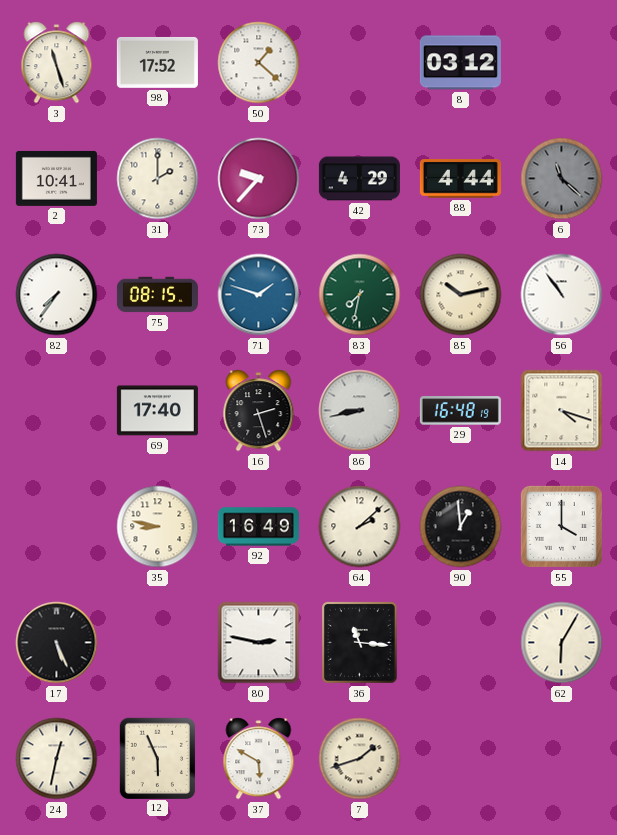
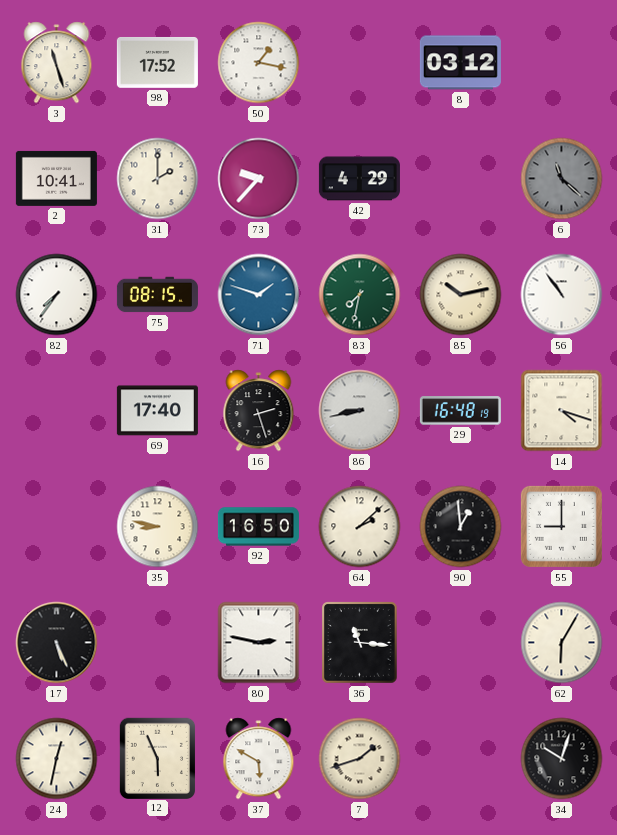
50: 1:22 -> 1:17 (259, 63)
88: 4:44 -> none (460, 179)
92: 16:49 -> 16:50 (258, 527)
55: 4:00 -> 9:00 (561, 526)
34: none -> 10:03 (562, 759)
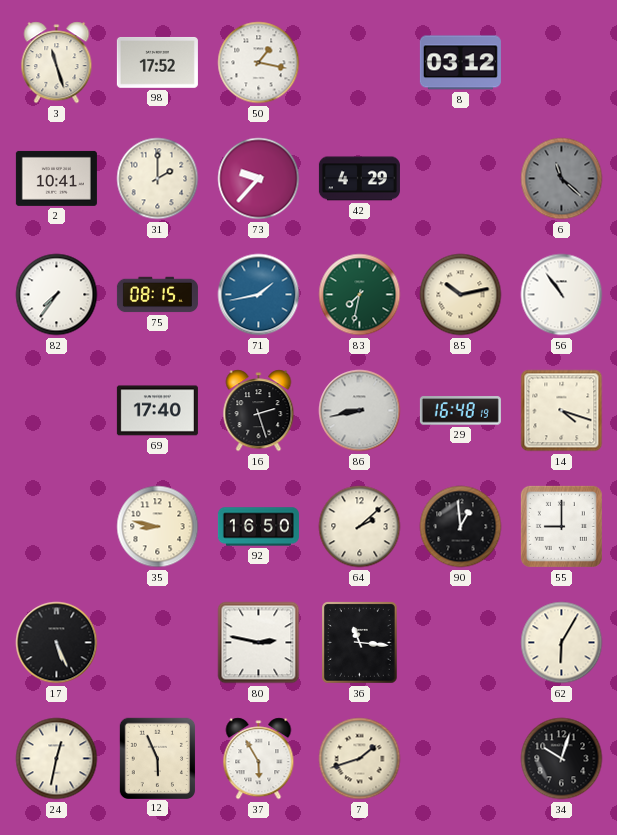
71: 1:48 -> 1:43 (259, 295)
37: 5:50 -> 5:55 (259, 759)
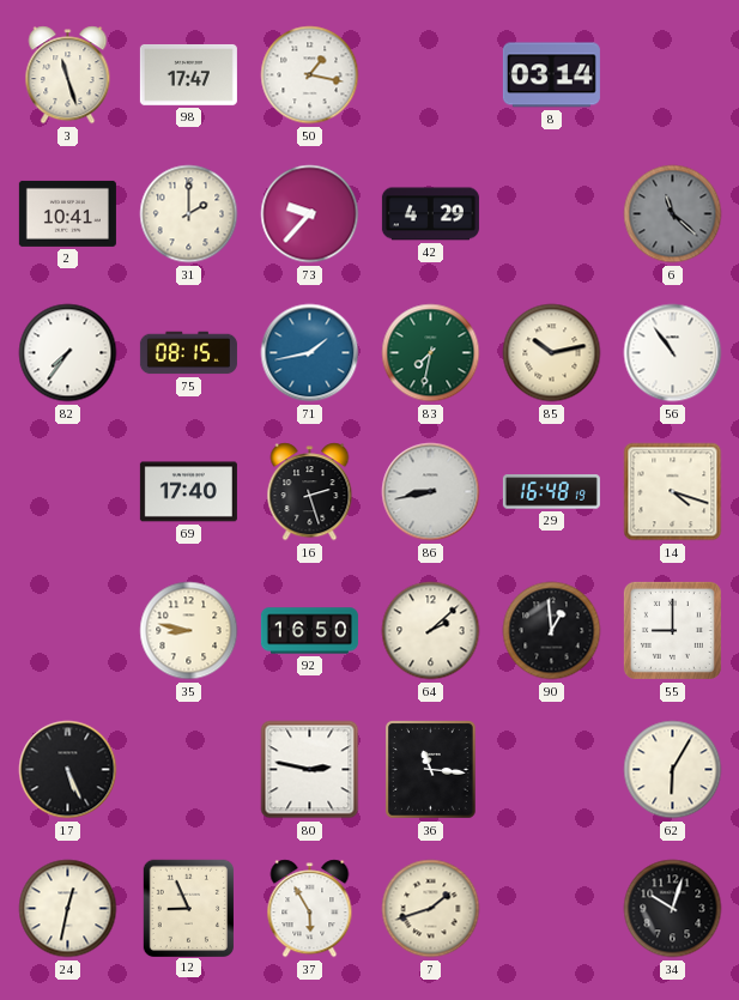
98: 17:52 -> 17:47 (188, 74)
8: 03:12 -> 03:14 (551, 75)
12: 5:56 -> 8:56 (188, 908)
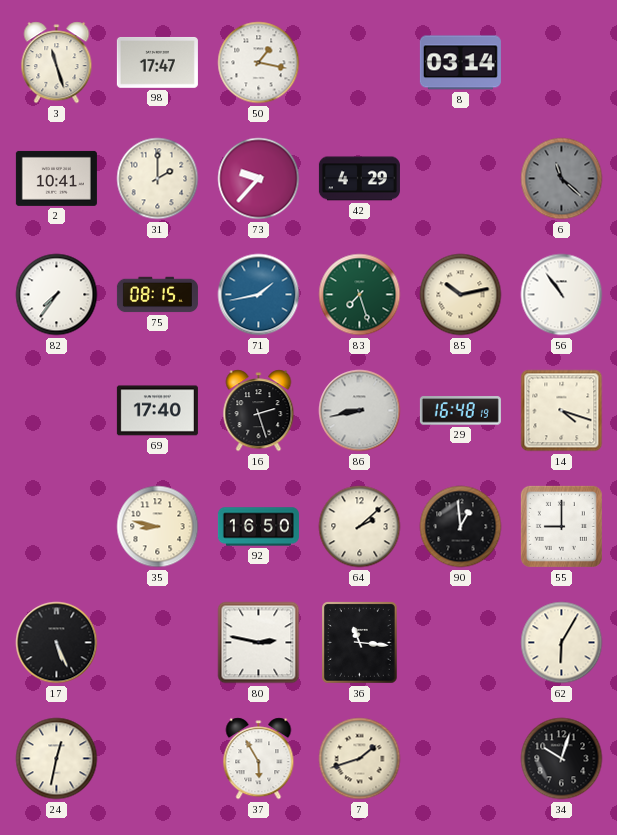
83: 7:32 -> 7:27 (360, 295)
12: 8:56 -> none (188, 908)
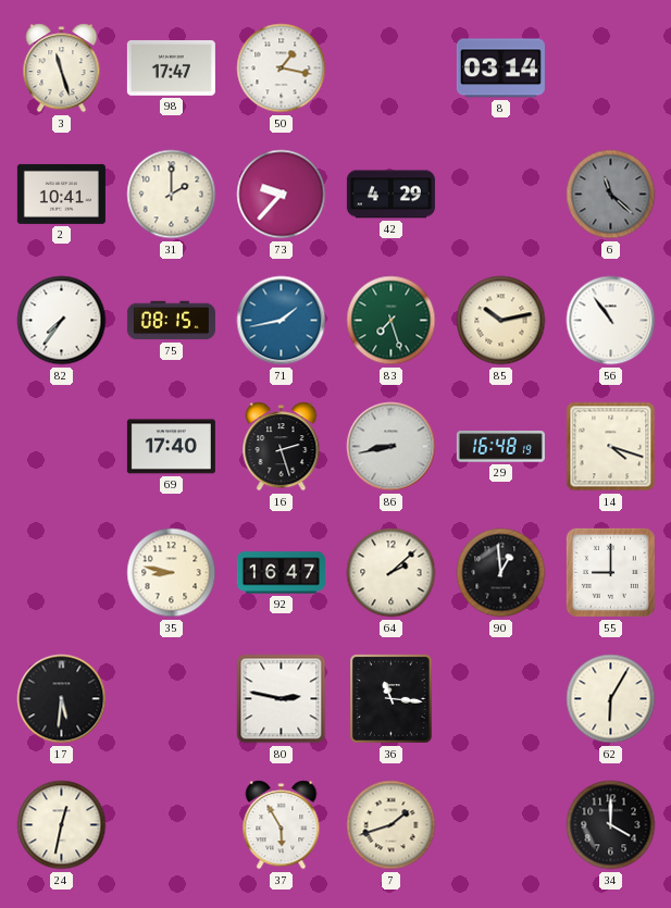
92: 16:50 -> 16:47 (281, 573)
17: 5:26 -> 5:31 (62, 699)
34: 10:03 -> 4:00 (611, 825)
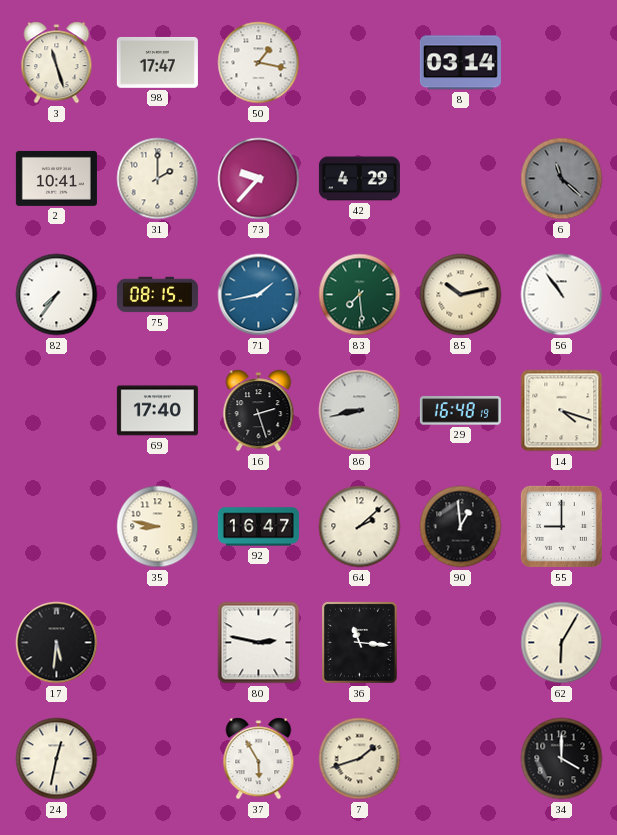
83: 7:27 -> 7:29 (360, 295)
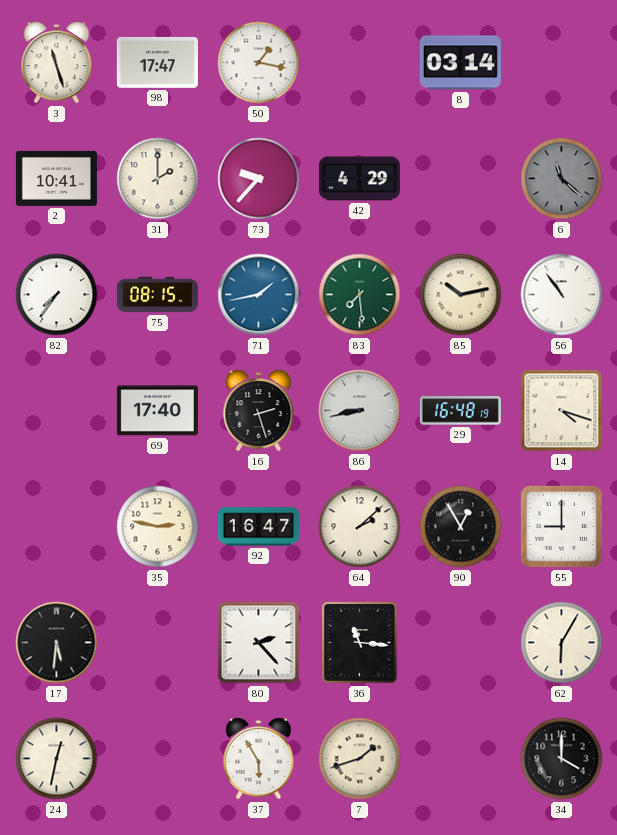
35: 8:47 -> 2:47 (158, 527)
90: 12:59 -> 12:55 (461, 527)
80: 2:47 -> 2:23 (259, 643)
